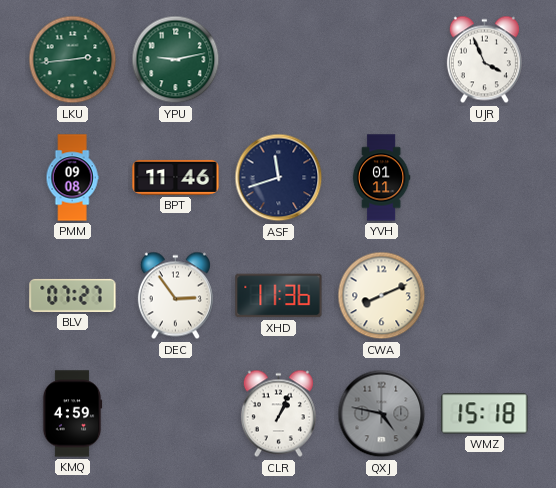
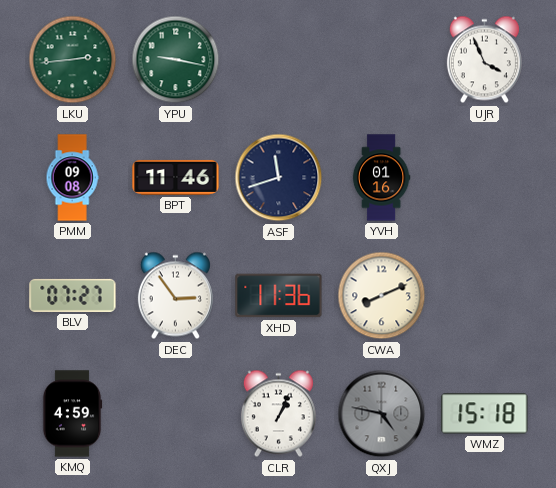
YPU: 9:13 -> 9:17 (176, 60)
YVH: 01:11 -> 01:16 (381, 178)
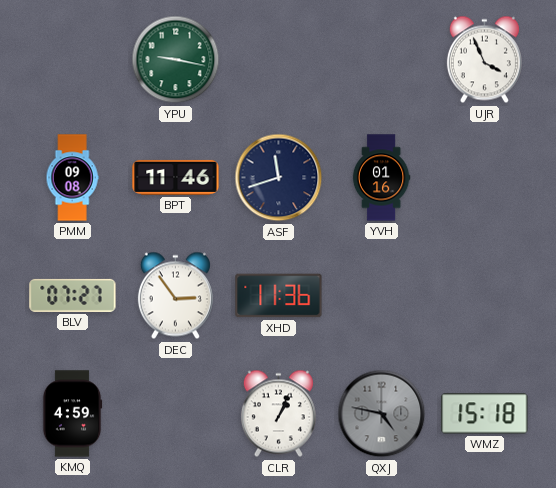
LKU: 2:44 -> none (73, 60)
CWA: 8:11 -> none (382, 296)
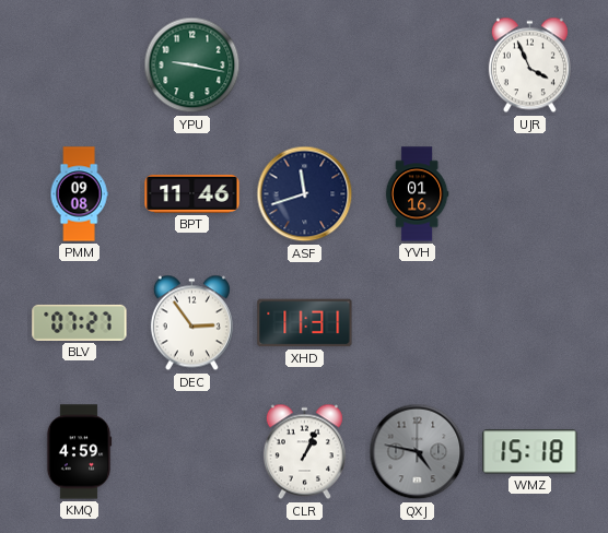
XHD: 11:36 -> 11:31 (305, 323)
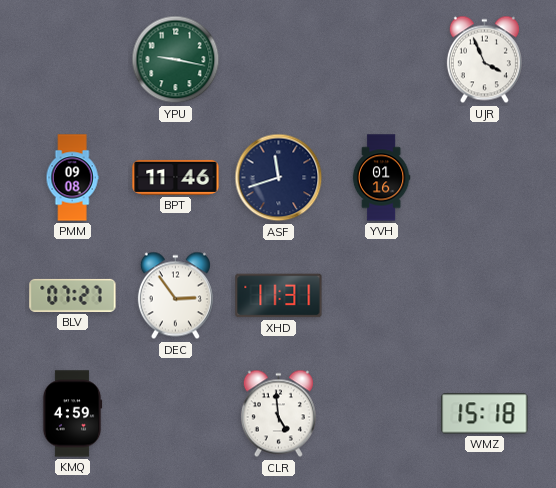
CLR: 1:04 -> 4:59 (278, 414)
QXJ: 4:47 -> none (418, 452)
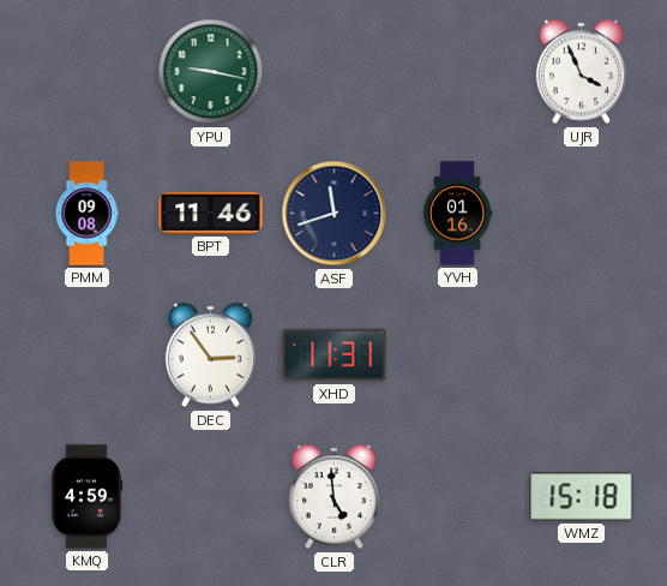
BLV: 07:27 -> none (73, 295)
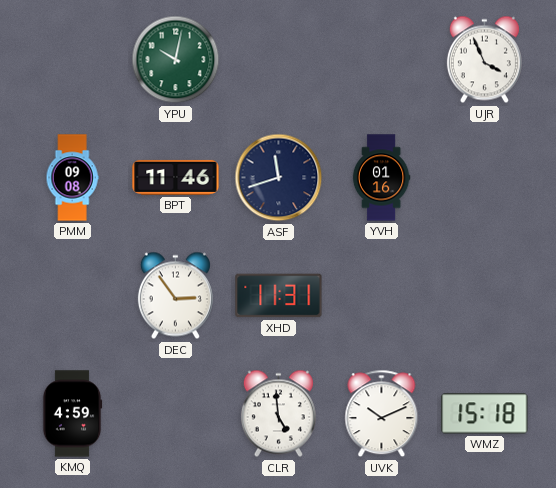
YPU: 9:17 -> 10:02 (176, 60)
UVK: none -> 10:11 (382, 414)
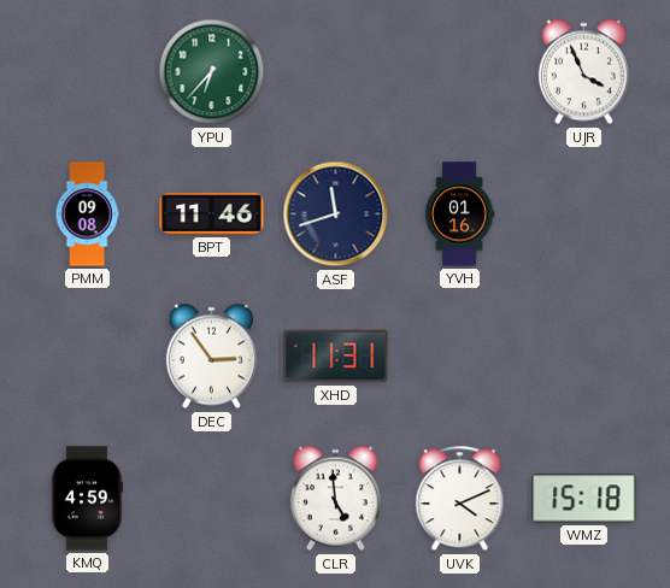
YPU: 10:02 -> 6:37 (212, 72)
UVK: 10:11 -> 4:11 (460, 499)
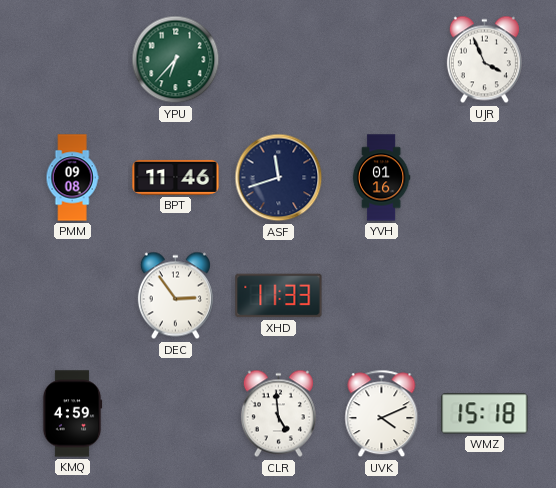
XHD: 11:31 -> 11:33 (279, 296)
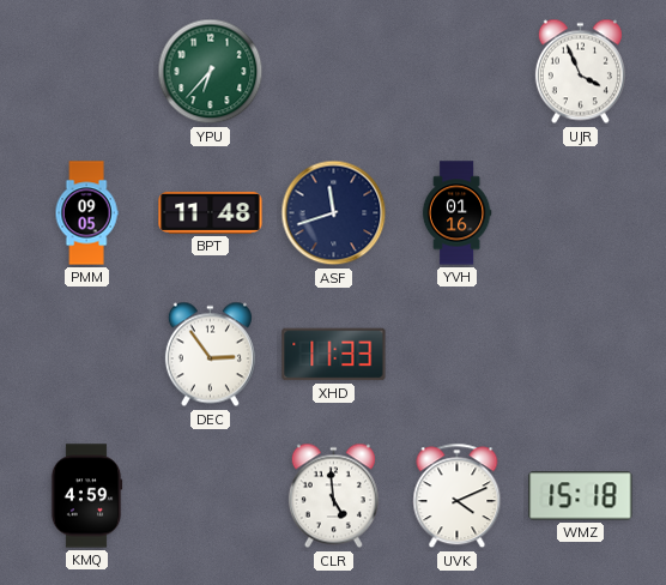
PMM: 09:08 -> 09:05 (86, 213)
BPT: 11:46 -> 11:48 (211, 212)
